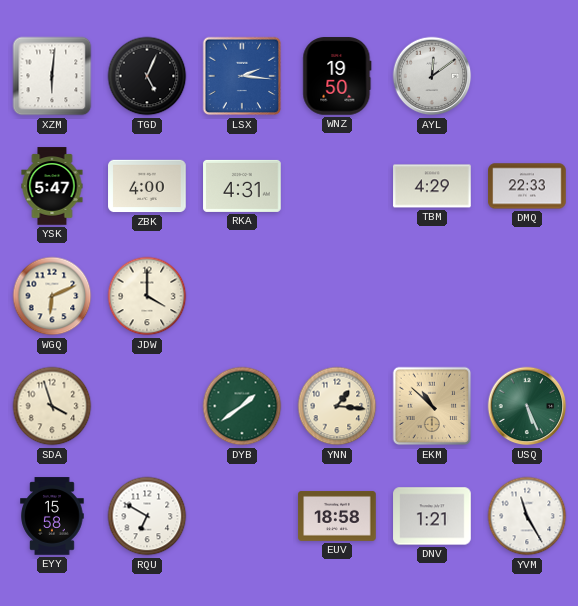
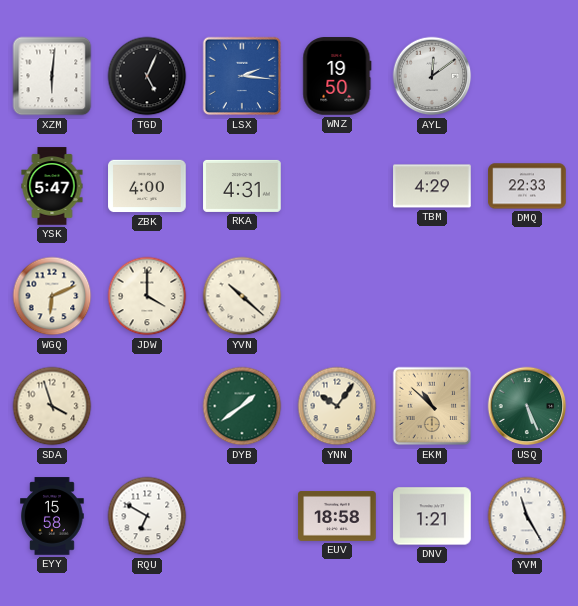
YVN: none -> 10:22 (242, 296)
YNN: 1:16 -> 10:06 (337, 406)
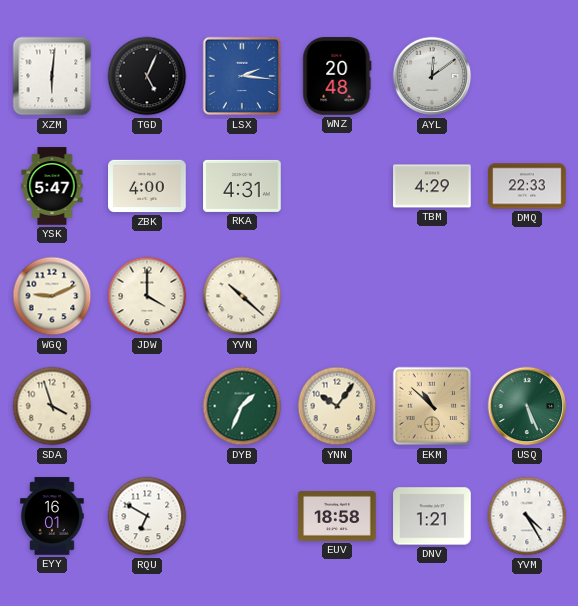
WNZ: 19:50 -> 20:48 (337, 76)
WGQ: 6:11 -> 9:11 (52, 296)
DYB: 1:39 -> 1:34 (242, 406)
EYY: 15:58 -> 16:01 (52, 516)
YVM: 11:25 -> 4:25 (527, 516)
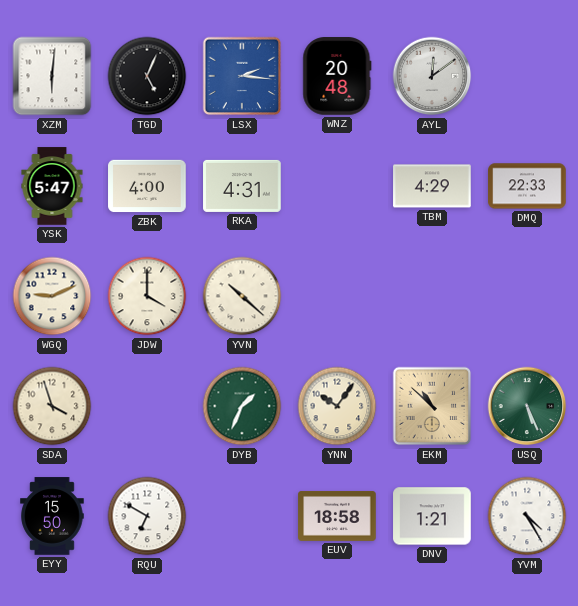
EYY: 16:01 -> 15:50 (52, 516)
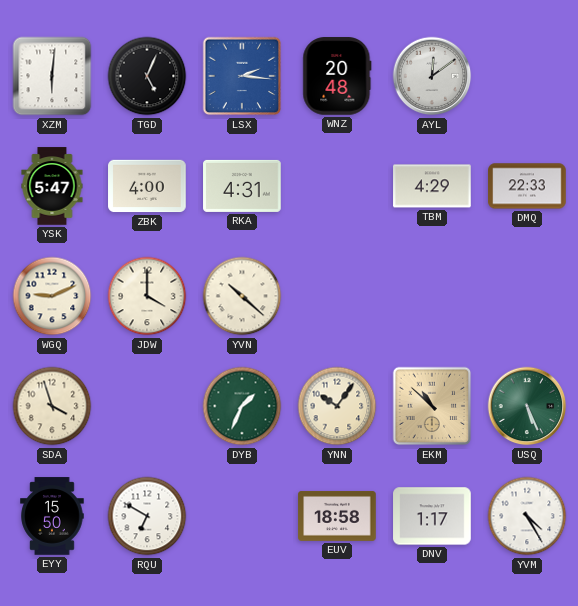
DNV: 1:21 -> 1:17 (432, 516)
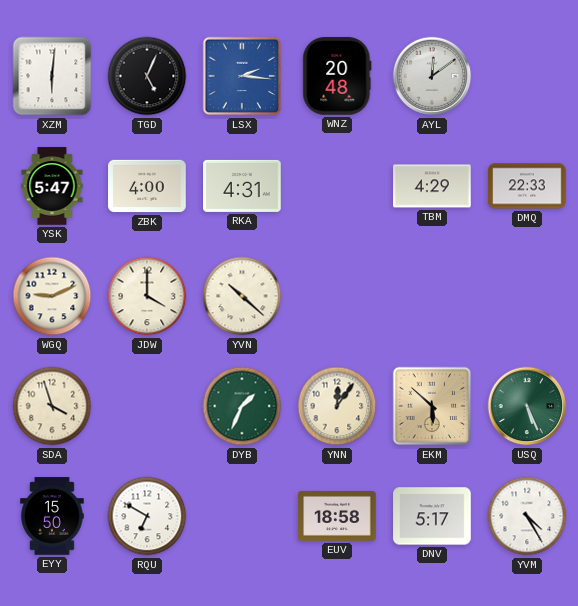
YNN: 10:06 -> 12:06 (337, 406)
EKM: 10:52 -> 5:52 (432, 406)
DNV: 1:17 -> 5:17 (432, 516)
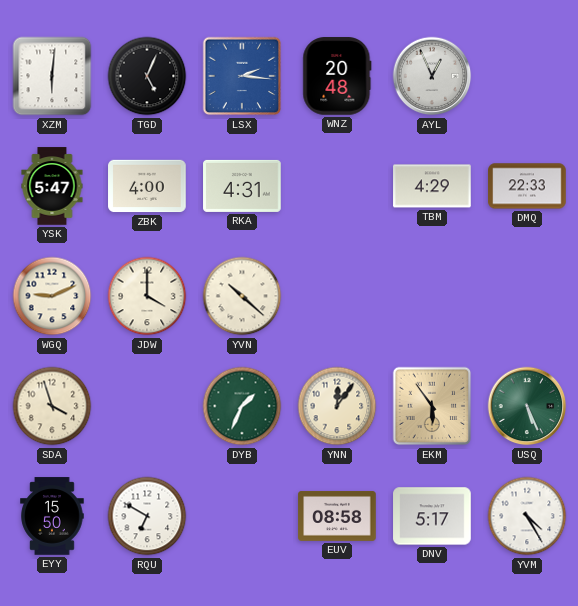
AYL: 12:09 -> 12:56 (432, 76)
EKM: 5:52 -> 5:54 (432, 406)
EUV: 18:58 -> 08:58 (337, 516)
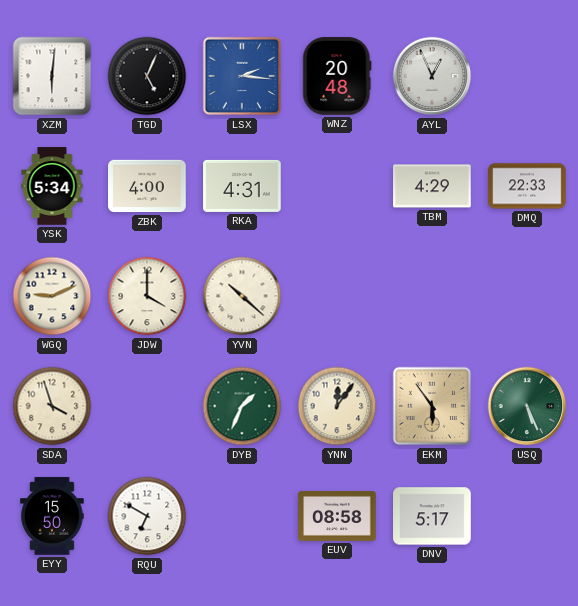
YSK: 5:47 -> 5:34 (52, 186)
YVM: 4:25 -> none (527, 516)
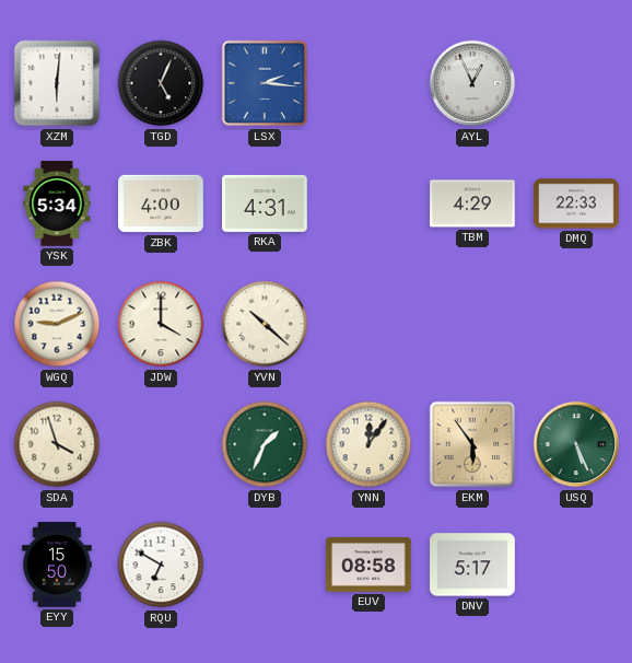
WNZ: 20:48 -> none (337, 76)
